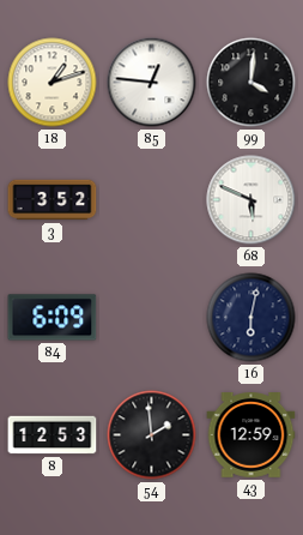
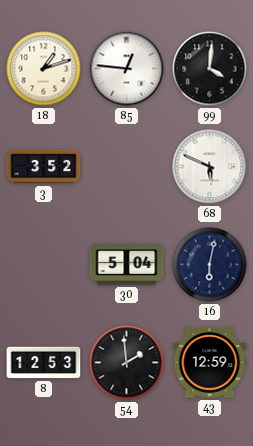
84: 6:09 -> none (53, 318)
30: none -> 5:04 (127, 265)
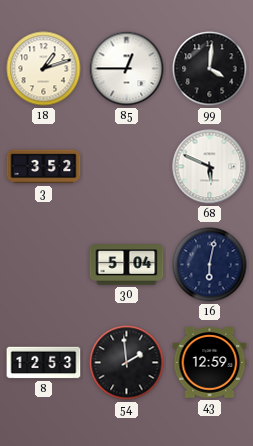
85: 12:46 -> 12:45 (127, 69)
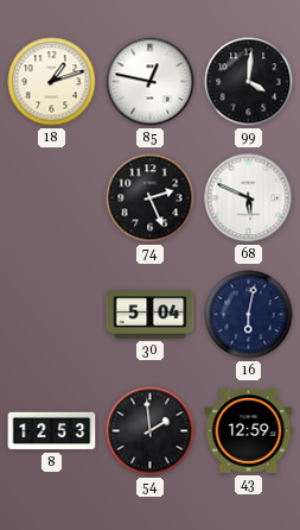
85: 12:45 -> 12:47 (151, 82)
3: 3:52 -> none (44, 167)
74: none -> 2:26 (151, 198)
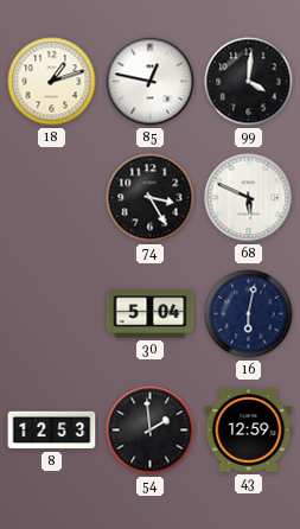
74: 2:26 -> 3:25 (151, 198)
